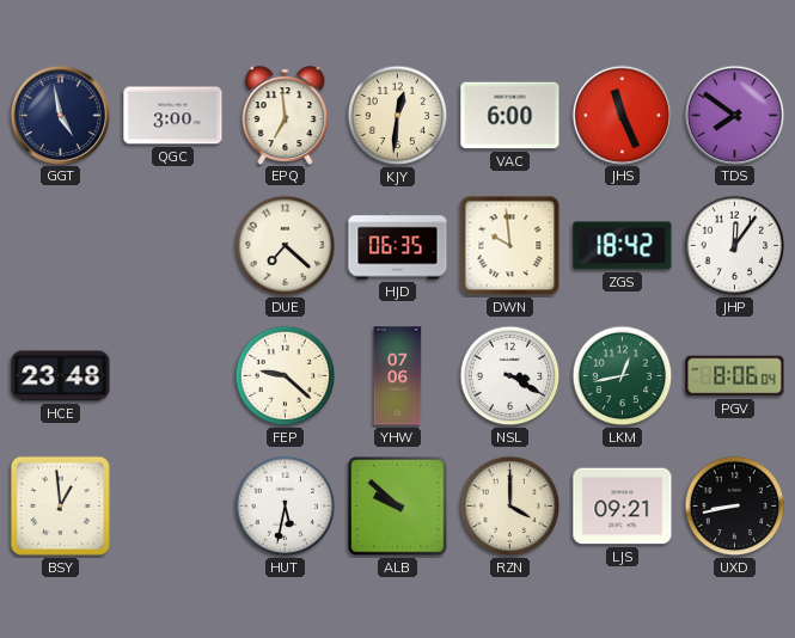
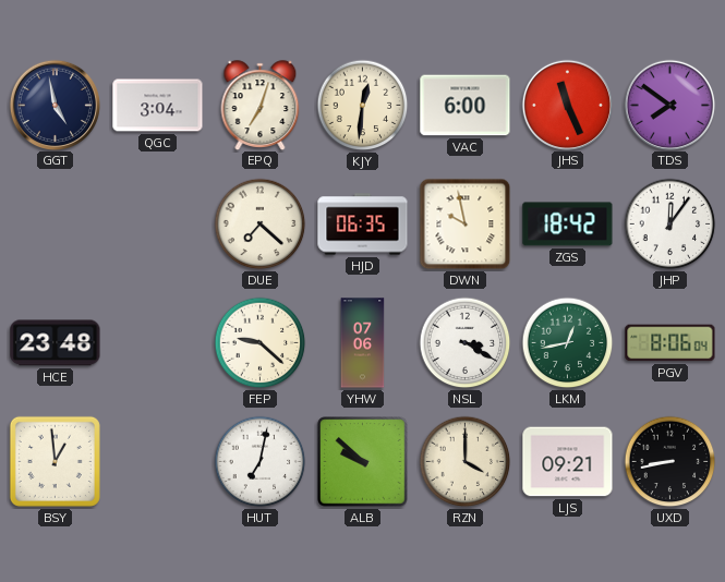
QGC: 3:00 -> 3:04 (158, 106)
EPQ: 6:59 -> 7:03 (261, 105)
DWN: 9:59 -> 9:58 (466, 225)
HUT: 5:32 -> 7:02 (261, 462)
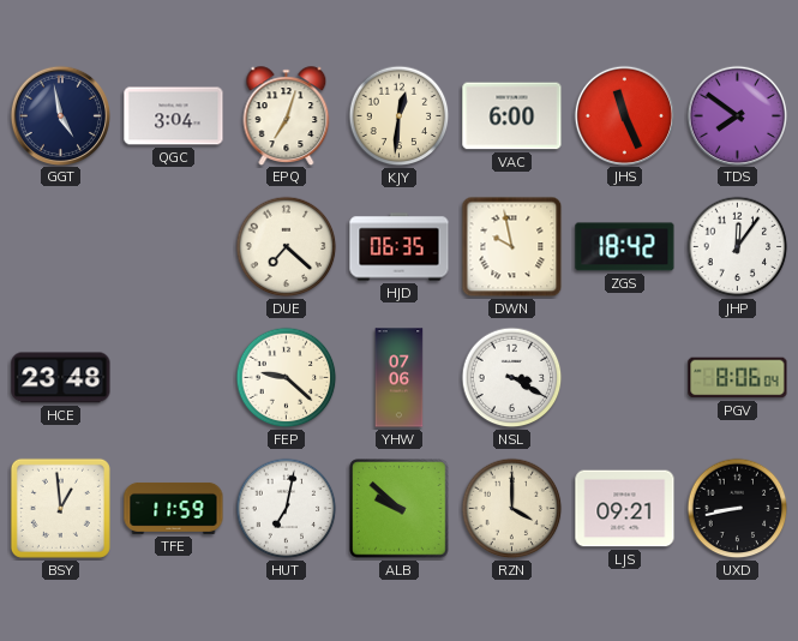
LKM: 12:43 -> none (568, 343)
TFE: none -> 11:59 (174, 508)
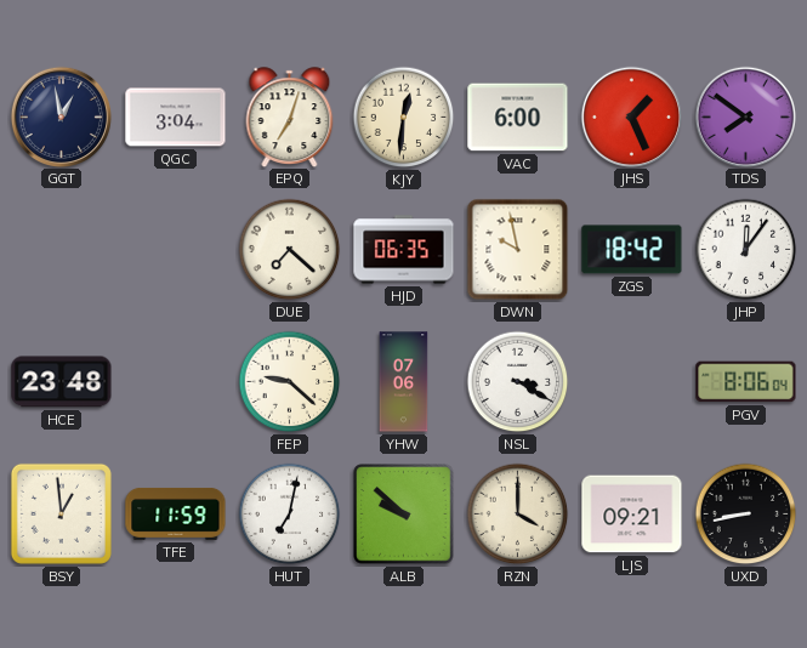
GGT: 4:58 -> 12:58 (61, 116)
JHS: 11:26 -> 1:26 (631, 116)
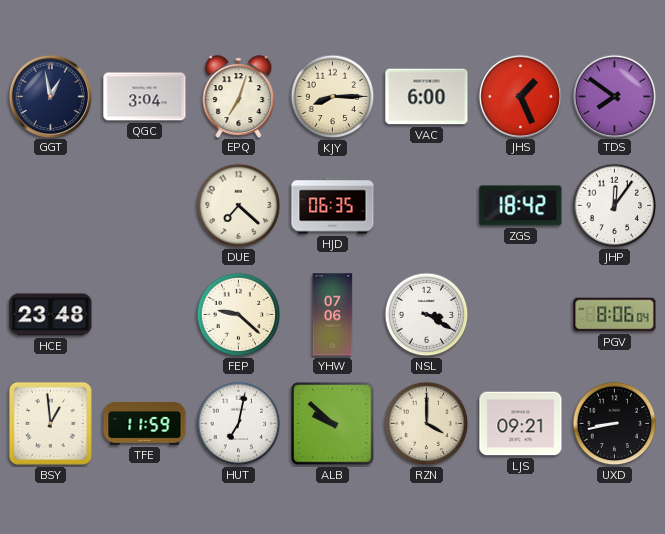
KJY: 12:31 -> 8:15 (333, 97)
DWN: 9:58 -> none (518, 250)
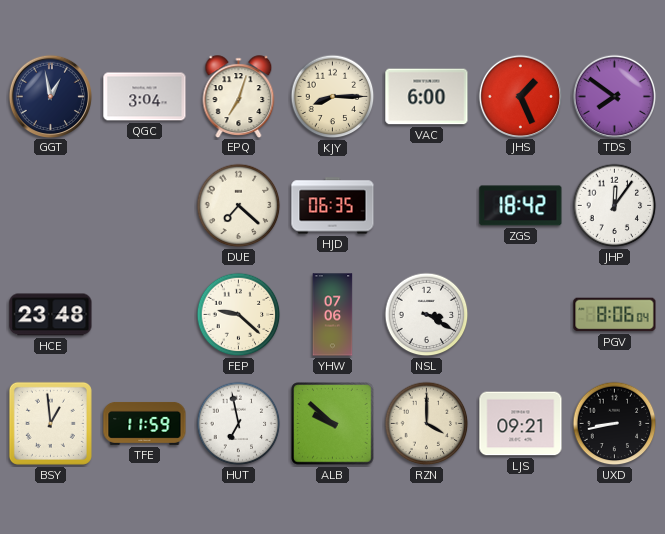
HUT: 7:02 -> 6:58 (239, 424)
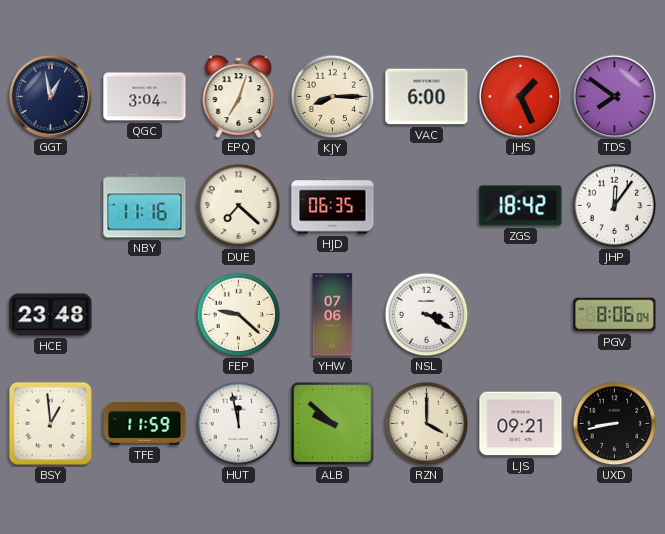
NBY: none -> 11:16 (145, 206)
HUT: 6:58 -> 11:58 (239, 424)
